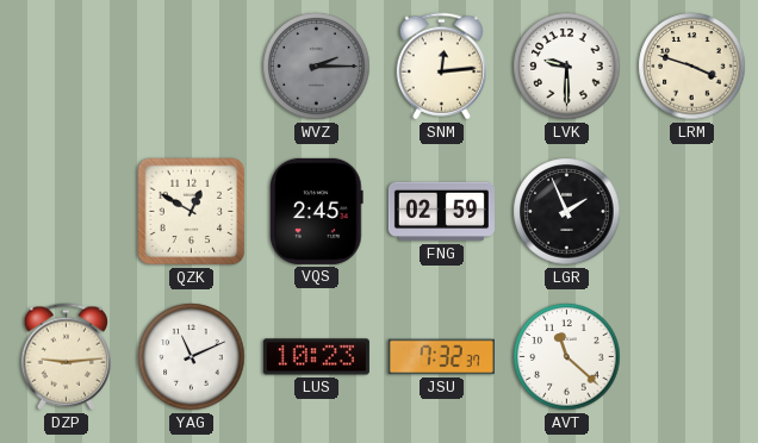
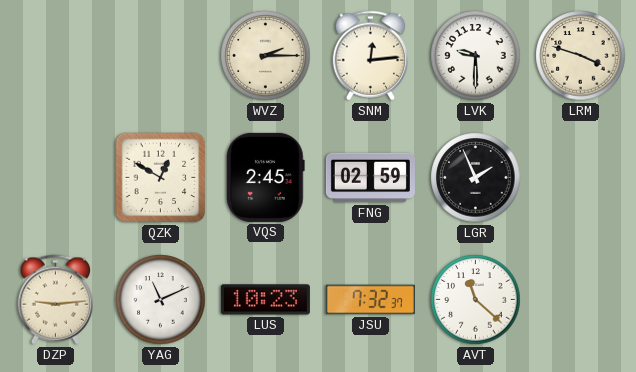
WVZ dial: grey -> cream (266, 56)
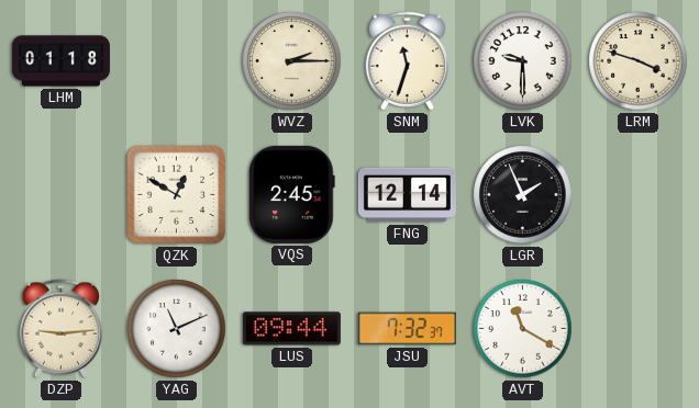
LHM: none -> 01:18 (60, 61)
SNM: 12:14 -> 11:33 (408, 61)
FNG: 02:59 -> 12:14 (407, 195)
LUS: 10:23 -> 09:44 (291, 329)
AVT: 11:22 -> 11:20 (523, 329)
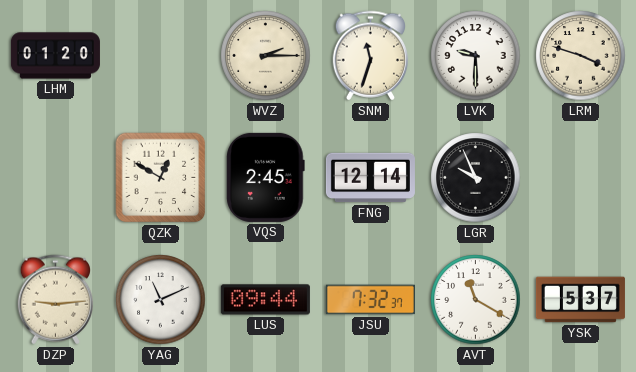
LHM: 01:18 -> 01:20 (55, 56)
LGR: 1:56 -> 9:56 (476, 178)
YSK: none -> 5:37 (580, 300)
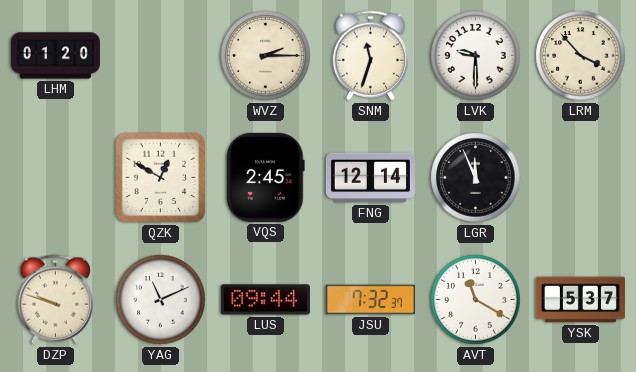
LRM: 3:48 -> 3:53 (581, 56)
LGR: 9:56 -> 11:56 (476, 178)
DZP: 9:14 -> 9:48 (56, 300)
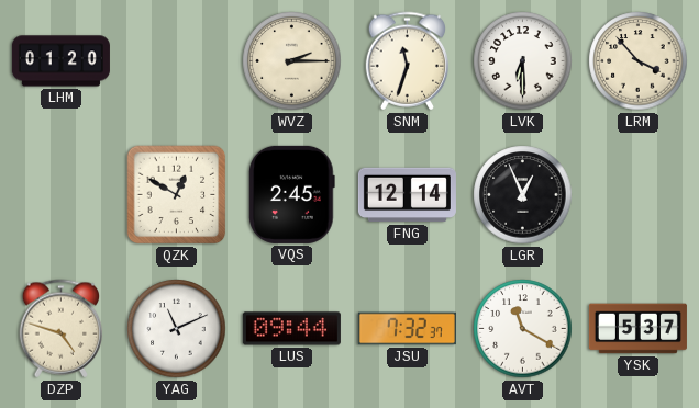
LVK: 9:30 -> 6:30 (523, 61)
LGR: 11:56 -> 12:56 (523, 195)
DZP: 9:48 -> 4:48 (62, 329)
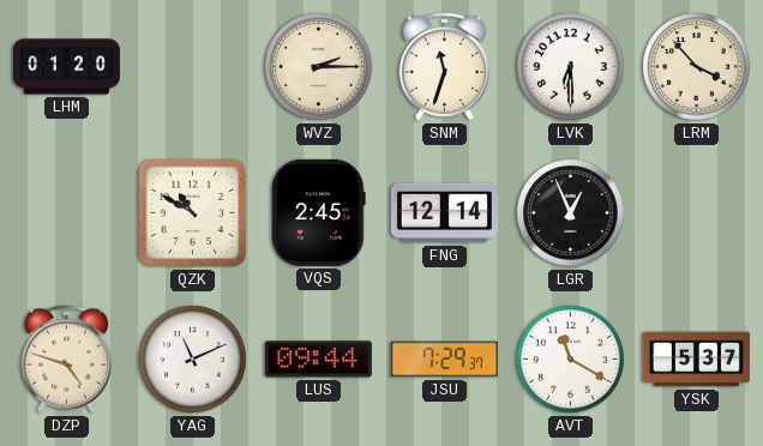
QZK: 12:50 -> 10:50 (193, 213)
JSU: 7:32 -> 7:29 (444, 360)
